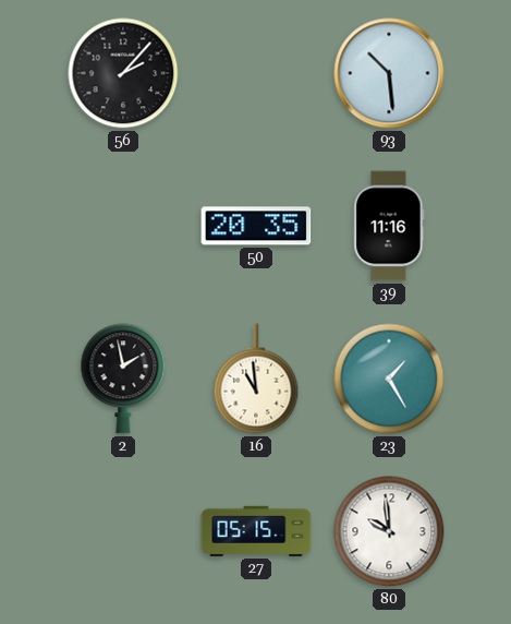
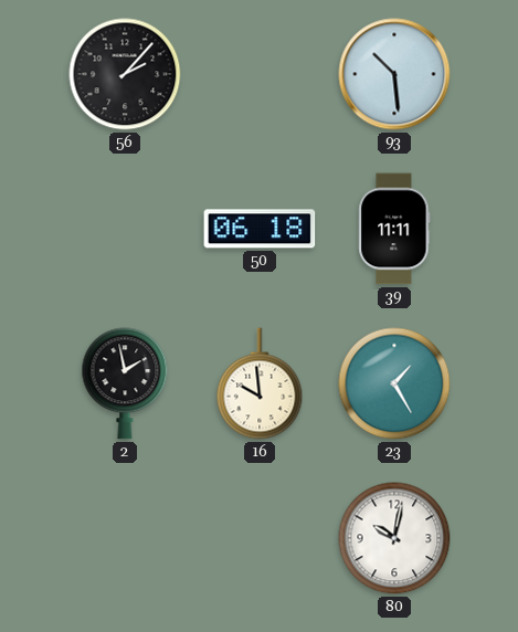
50: 20:35 -> 06:18 (260, 229)
39: 11:16 -> 11:11 (394, 229)
16: 10:59 -> 9:59 (260, 383)
27: 05:15 -> none (256, 531)
80: 9:59 -> 10:02 (394, 538)
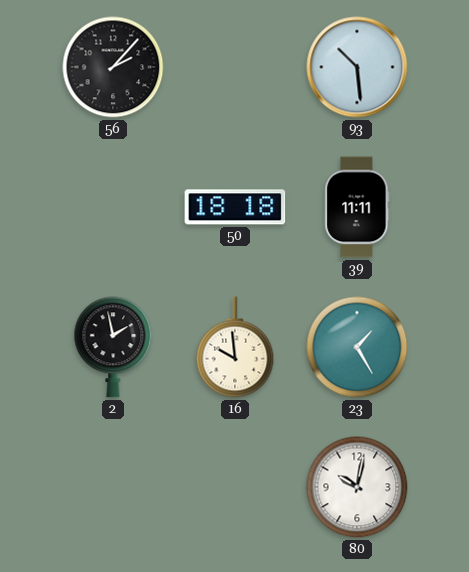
50: 06:18 -> 18:18 (235, 207)
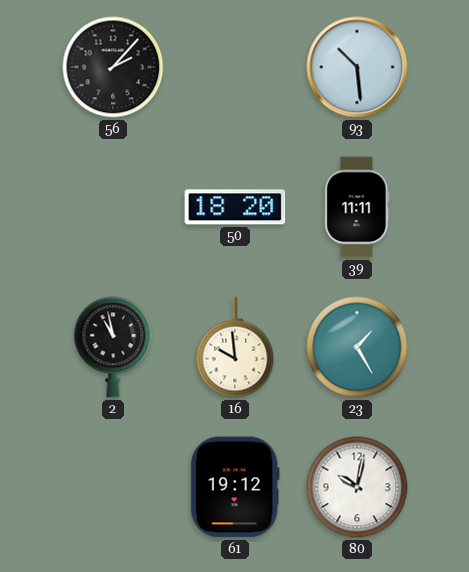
50: 18:18 -> 18:20 (235, 207)
2: 1:58 -> 10:58 (113, 347)
61: none -> 19:12 (235, 487)
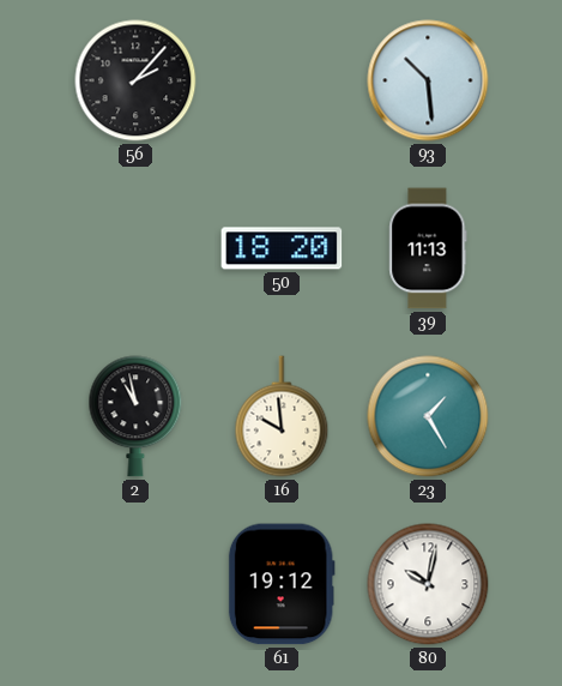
39: 11:11 -> 11:13 (428, 248)
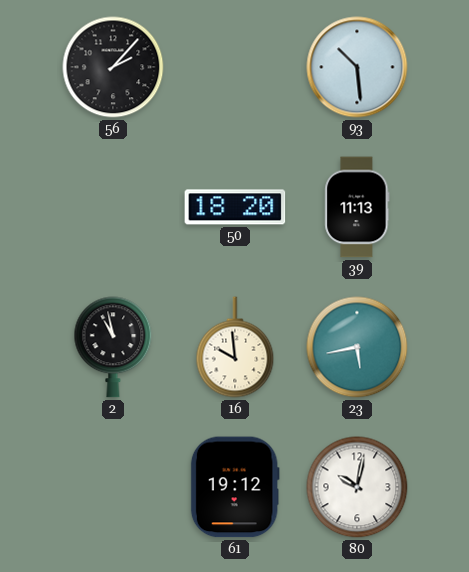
23: 1:25 -> 5:43 (357, 347)
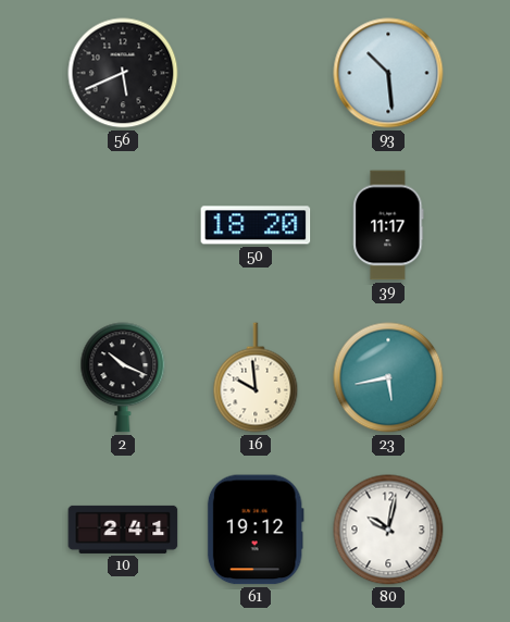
56: 2:07 -> 5:41 (123, 73)
39: 11:13 -> 11:17 (388, 225)
2: 10:58 -> 10:19 (123, 377)
10: none -> 2:41 (123, 530)
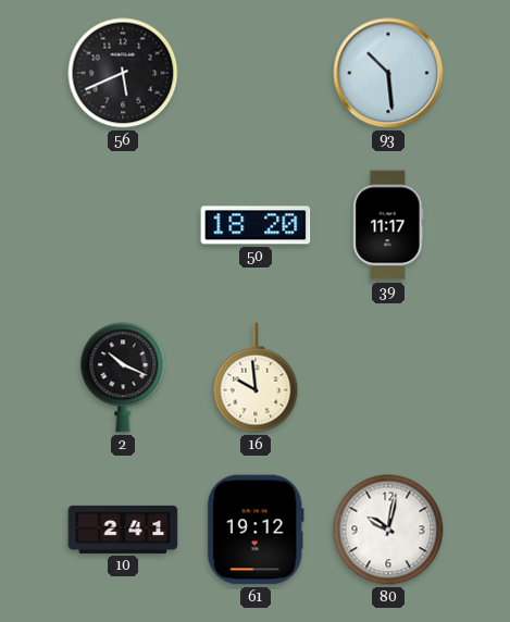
23: 5:43 -> none (388, 377)
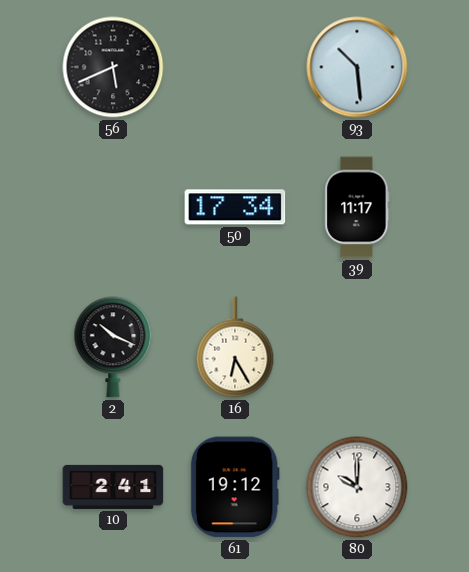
50: 18:20 -> 17:34 (235, 207)
16: 9:59 -> 6:25 (235, 347)
80: 10:02 -> 10:00 (357, 487)
